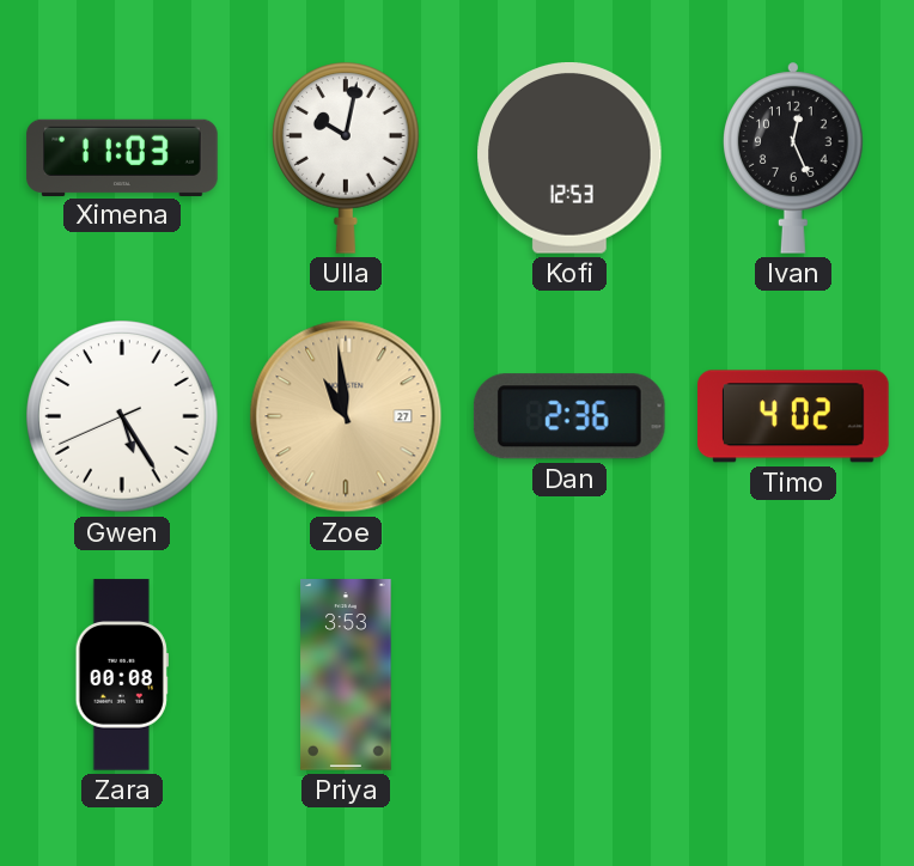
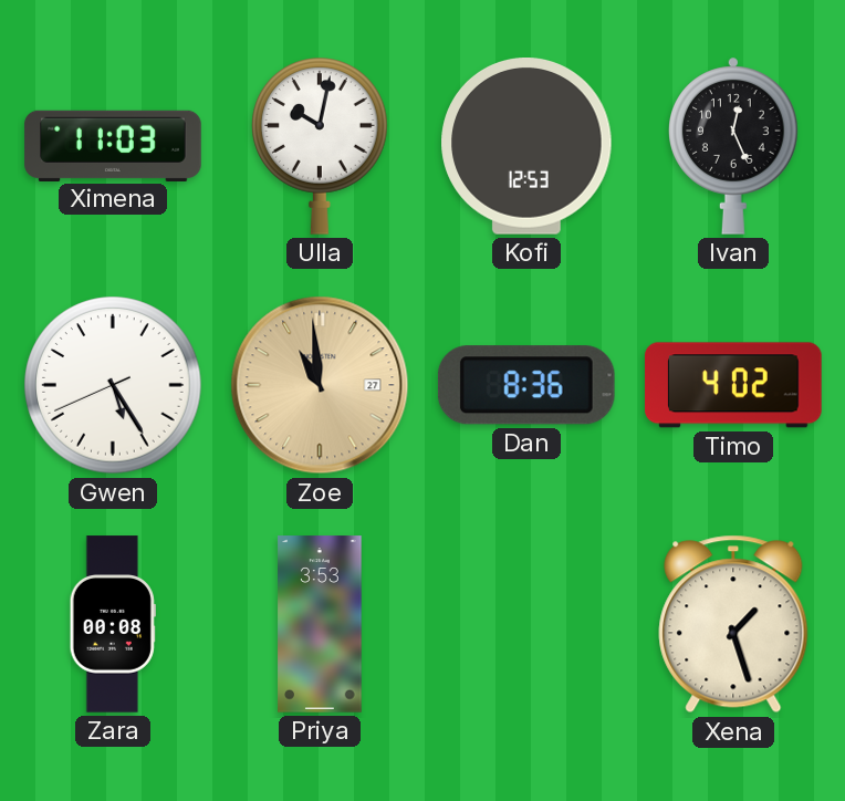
Dan: 2:36 -> 8:36 (526, 385)
Xena: none -> 1:27 (733, 624)
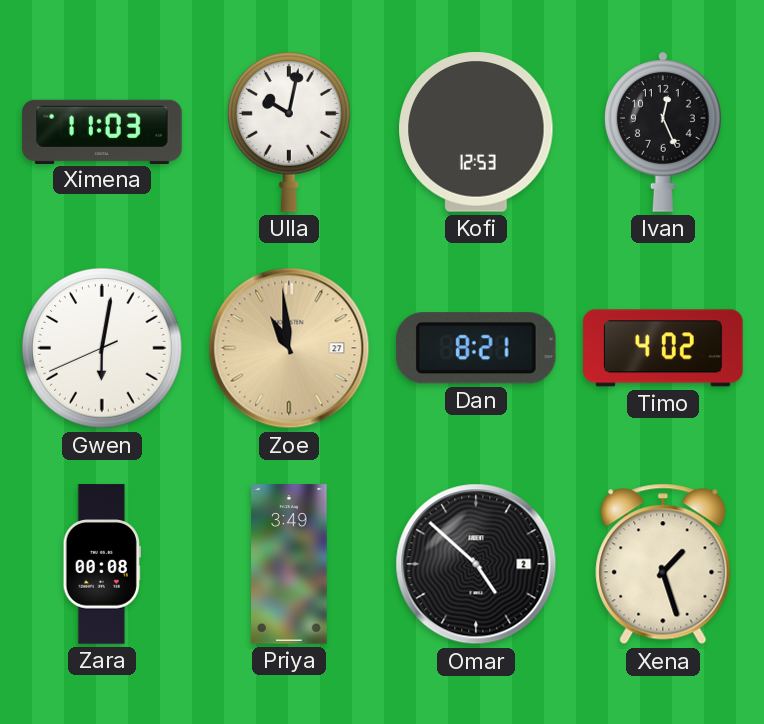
Gwen: 5:24 -> 6:01 (102, 348)
Dan: 8:36 -> 8:21 (476, 348)
Priya: 3:53 -> 3:49 (289, 564)
Omar: none -> 4:52 (476, 564)
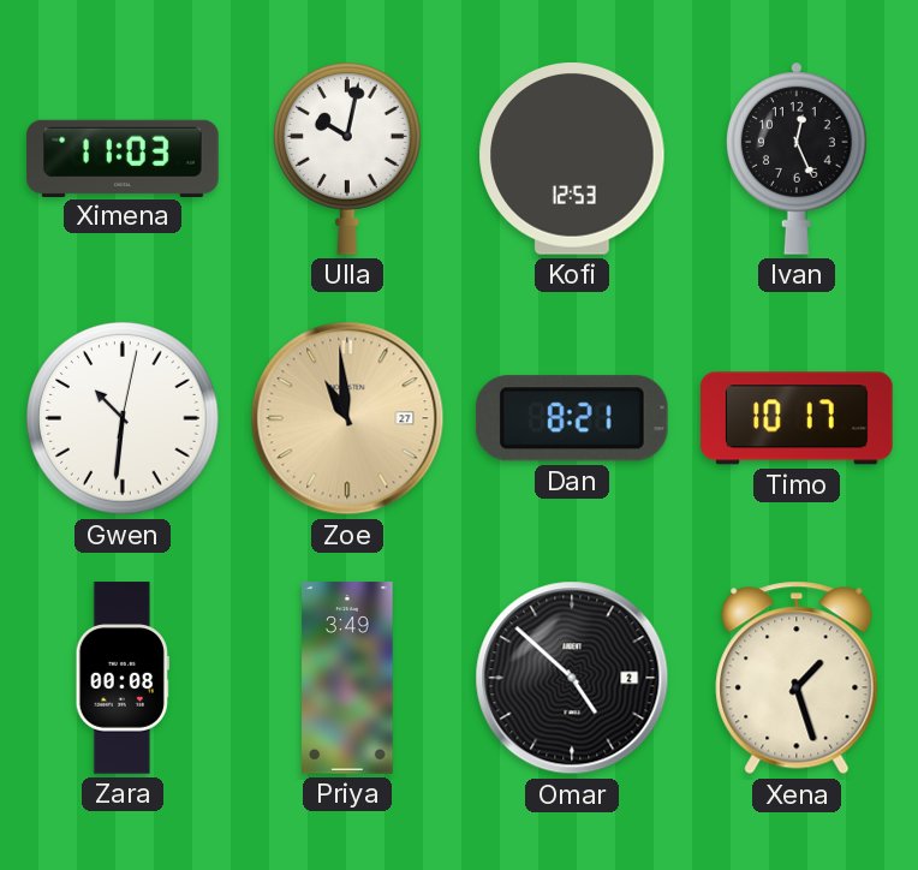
Gwen: 6:01 -> 10:31 (123, 418)
Timo: 4:02 -> 10:17 (797, 418)
